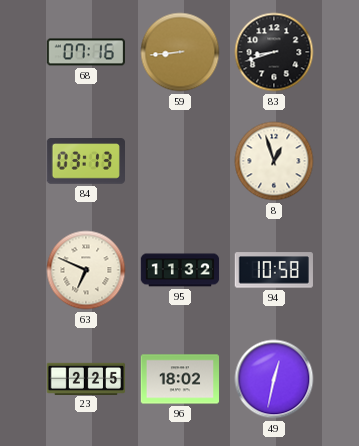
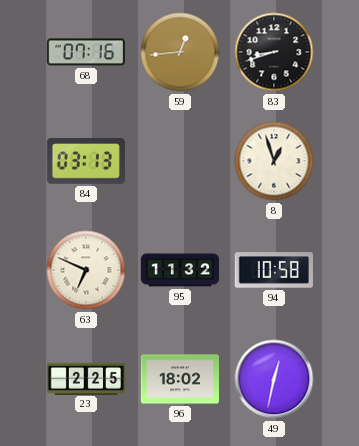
59: 8:44 -> 12:44 (180, 52)
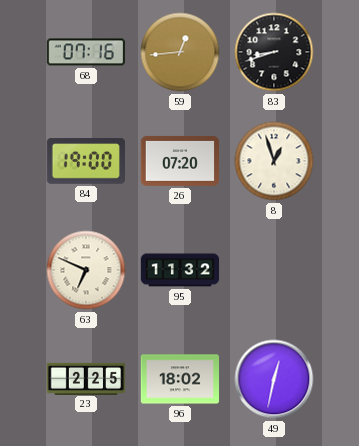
84: 03:13 -> 19:00 (85, 161)
26: none -> 07:20 (180, 161)
94: 10:58 -> none (274, 270)
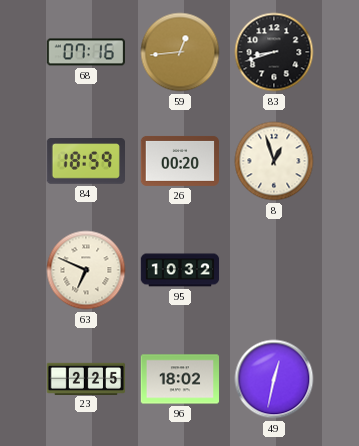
84: 19:00 -> 18:59 (85, 161)
26: 07:20 -> 00:20 (180, 161)
95: 11:32 -> 10:32 (180, 270)
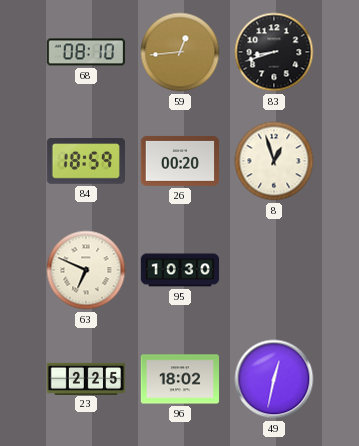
68: 07:16 -> 08:10 (85, 52)
95: 10:32 -> 10:30 (180, 270)
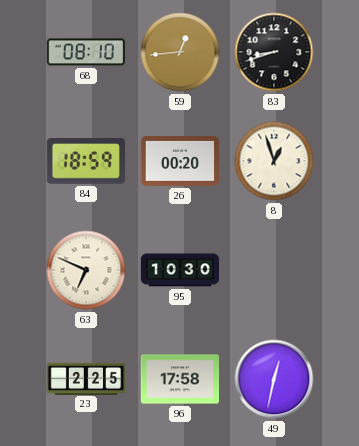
96: 18:02 -> 17:58 (180, 379)
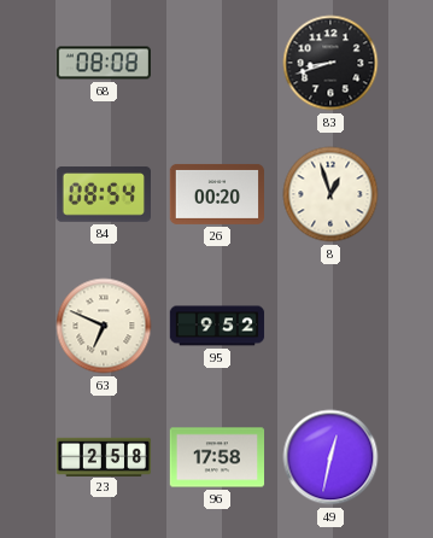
68: 08:10 -> 08:08 (103, 63)
59: 12:44 -> none (180, 52)
84: 18:59 -> 08:54 (103, 194)
95: 10:30 -> 9:52 (217, 326)
23: 2:25 -> 2:58 (104, 456)
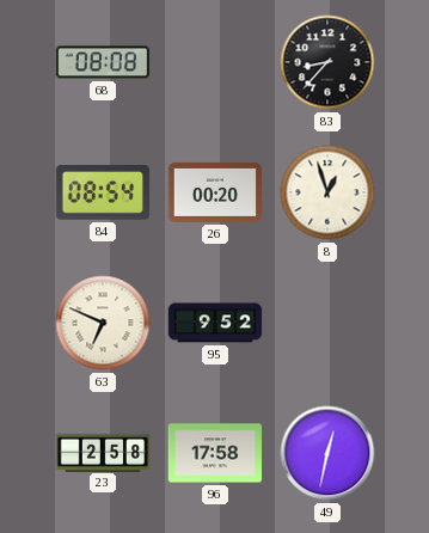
83: 8:42 -> 8:37 (327, 62)
